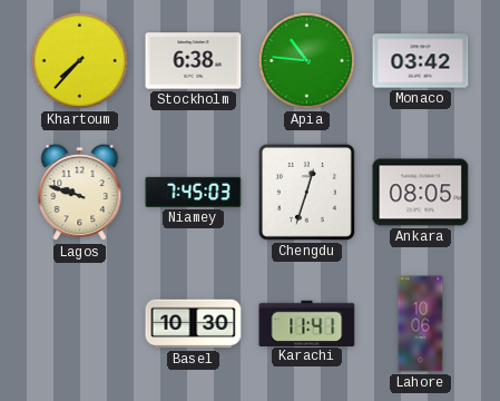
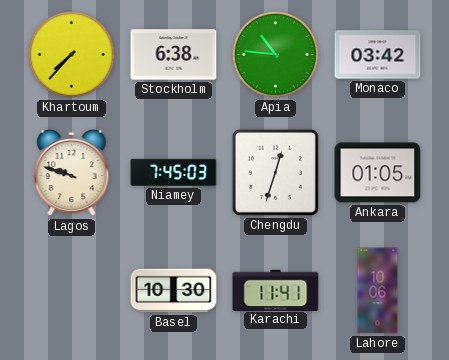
Ankara: 08:05 -> 01:05 (378, 173)
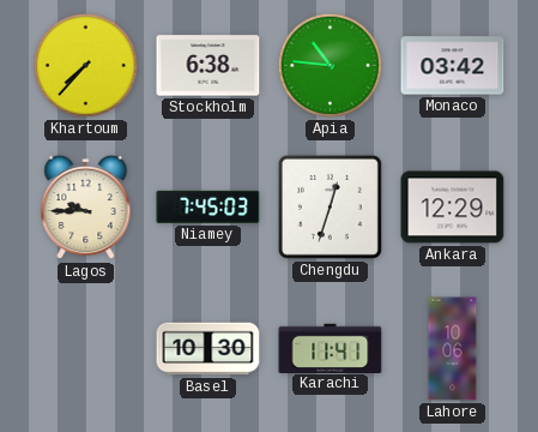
Lagos: 9:48 -> 9:45 (86, 208)
Ankara: 01:05 -> 12:29 (453, 208)
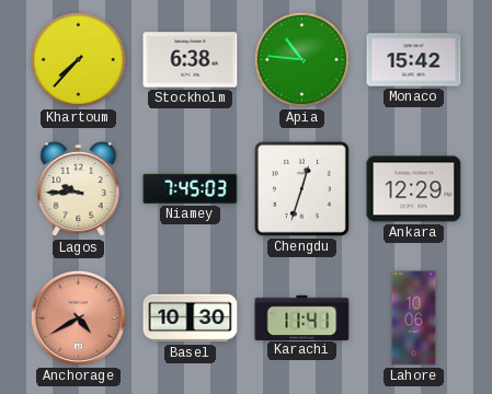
Monaco: 03:42 -> 15:42 (414, 60)
Anchorage: none -> 4:40 (78, 317)
